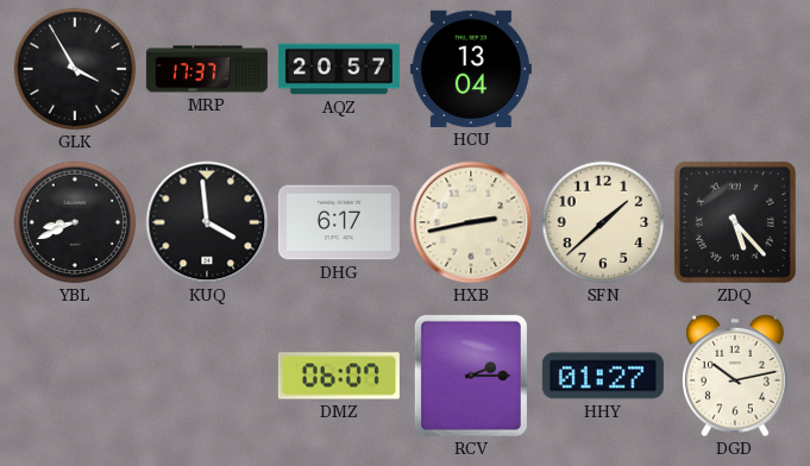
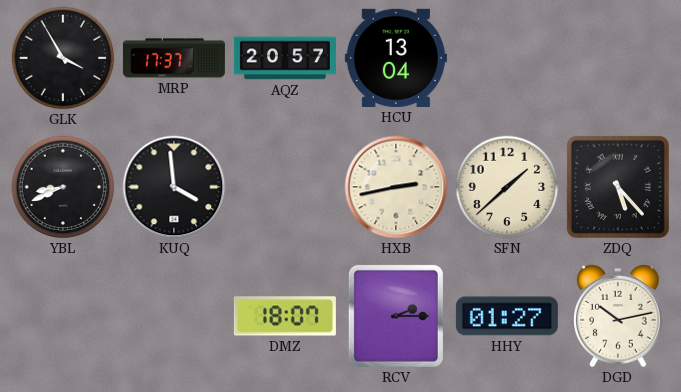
DHG: 6:17 -> none (339, 222)
DMZ: 06:07 -> 18:07 (285, 316)
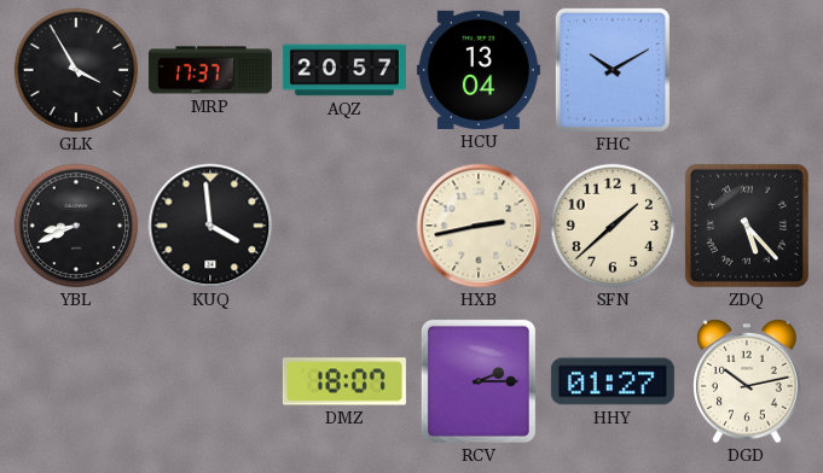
FHC: none -> 10:10 (613, 70)
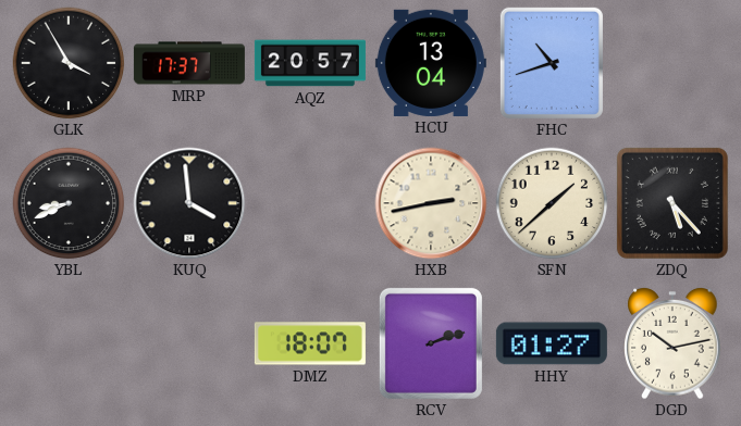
FHC: 10:10 -> 10:42 (552, 63)
RCV: 2:15 -> 2:12 (431, 343)
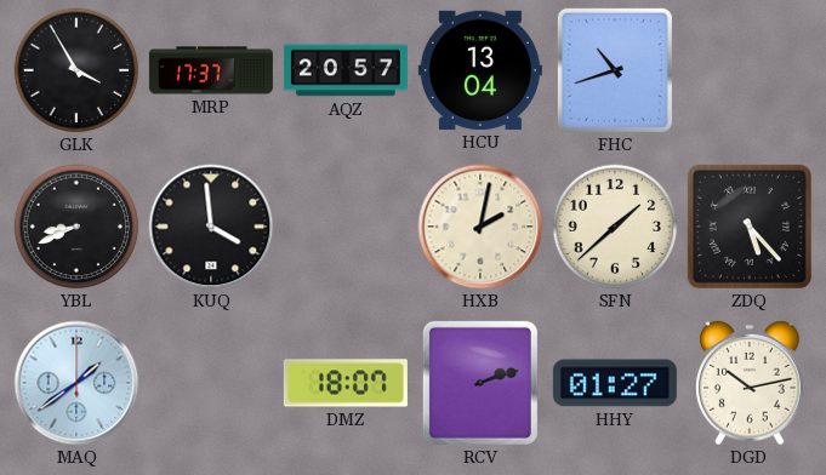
HXB: 2:43 -> 2:02 (480, 227)
MAQ: none -> 1:39 (76, 383)
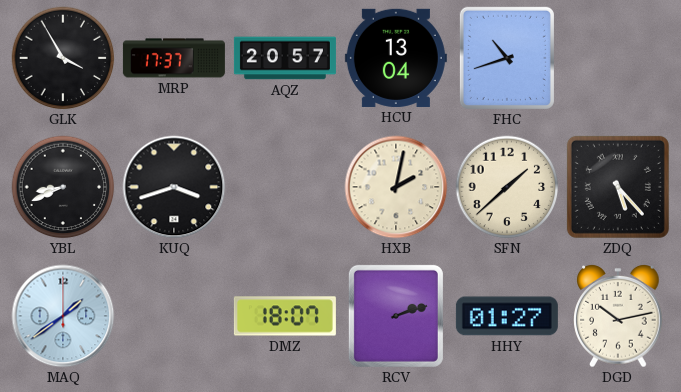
KUQ: 3:59 -> 3:42 (174, 187)
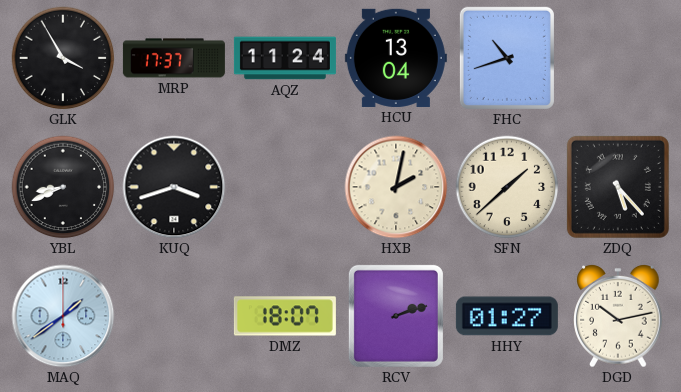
AQZ: 20:57 -> 11:24 (285, 58)
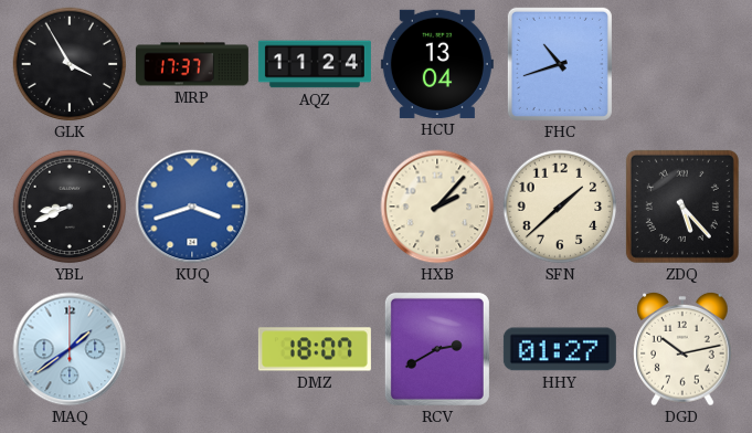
KUQ dial: black -> blue (192, 207)
HXB: 2:02 -> 2:07 (437, 207)
RCV: 2:12 -> 2:40 (437, 349)
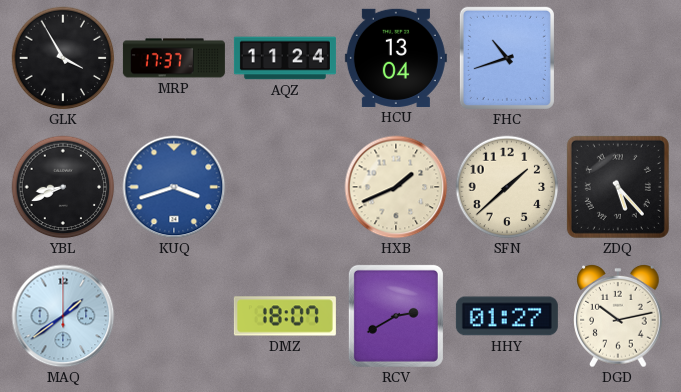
HXB: 2:07 -> 1:41 (396, 187)
